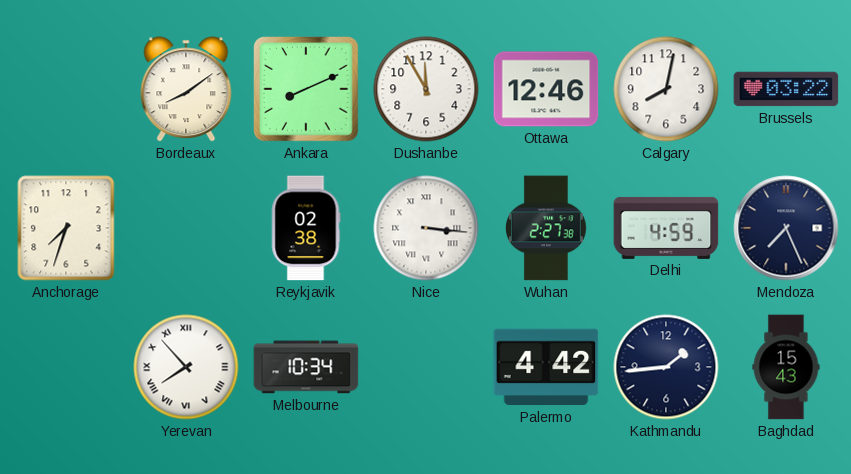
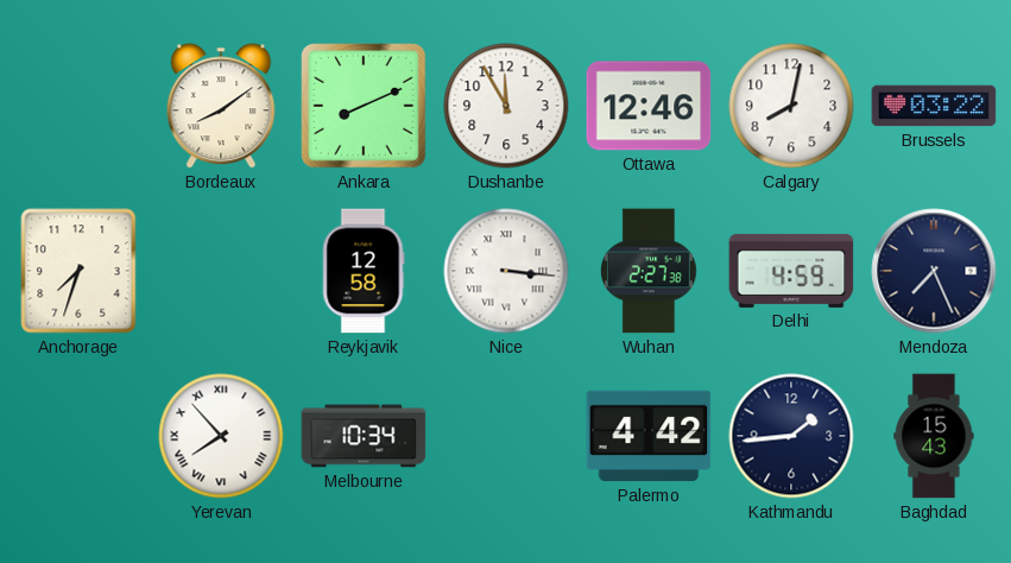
Reykjavik: 02:38 -> 12:58 (364, 271)
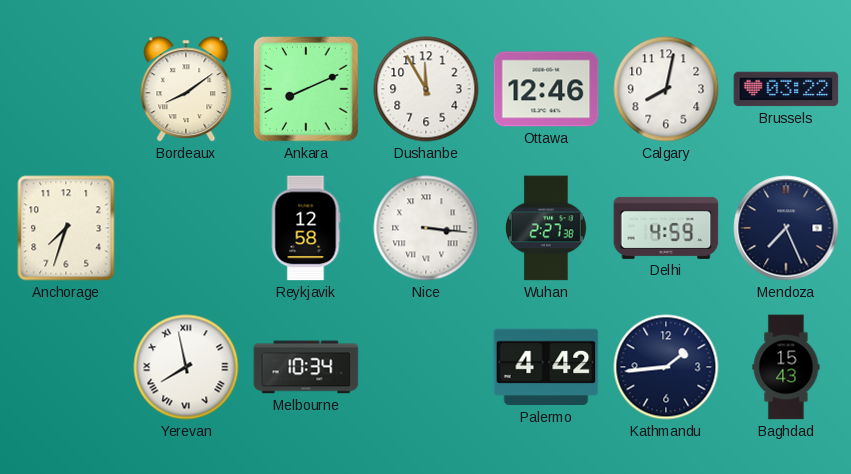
Yerevan: 7:53 -> 7:58 (186, 367)
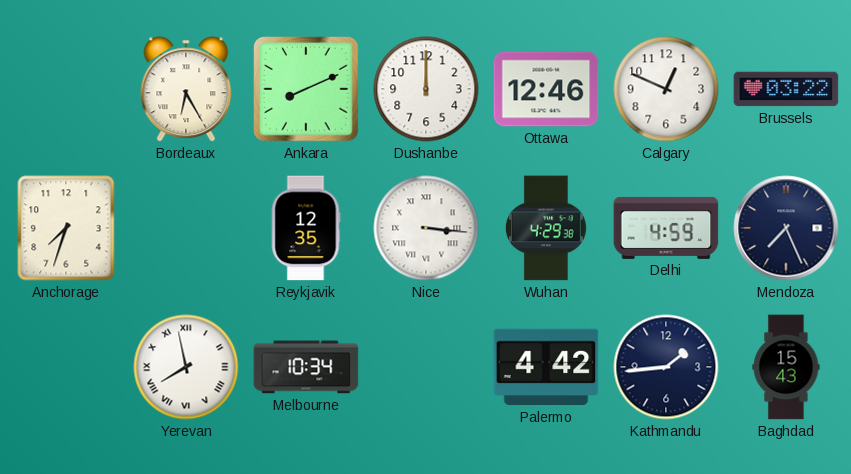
Bordeaux: 8:09 -> 6:25 (186, 89)
Dushanbe: 11:55 -> 12:00 (426, 89)
Calgary: 8:02 -> 12:49 (666, 89)
Reykjavik: 12:58 -> 12:35 (306, 228)
Wuhan: 2:27 -> 4:29 (547, 228)
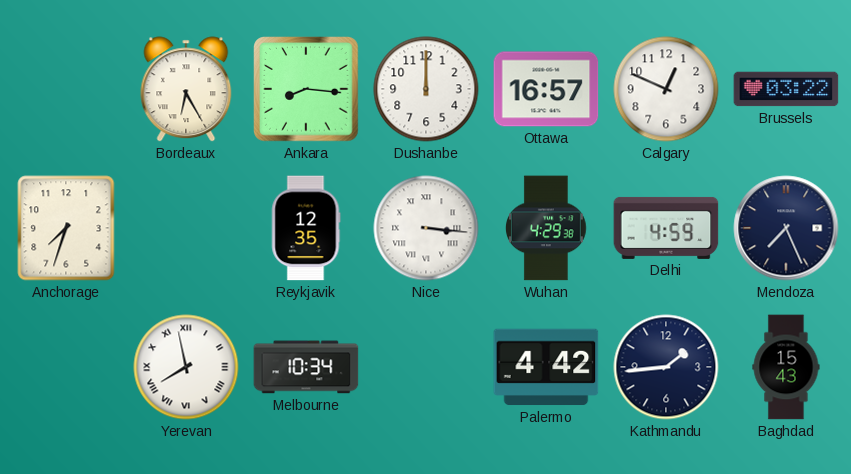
Ankara: 8:11 -> 8:16 (306, 89)
Ottawa: 12:46 -> 16:57 (546, 89)
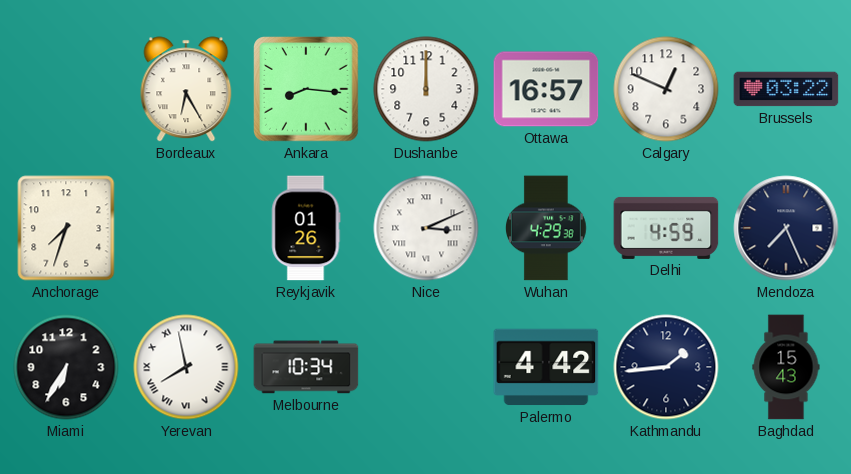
Reykjavik: 12:35 -> 01:26 (306, 228)
Nice: 3:16 -> 3:11 (426, 228)
Miami: none -> 6:35 (66, 367)
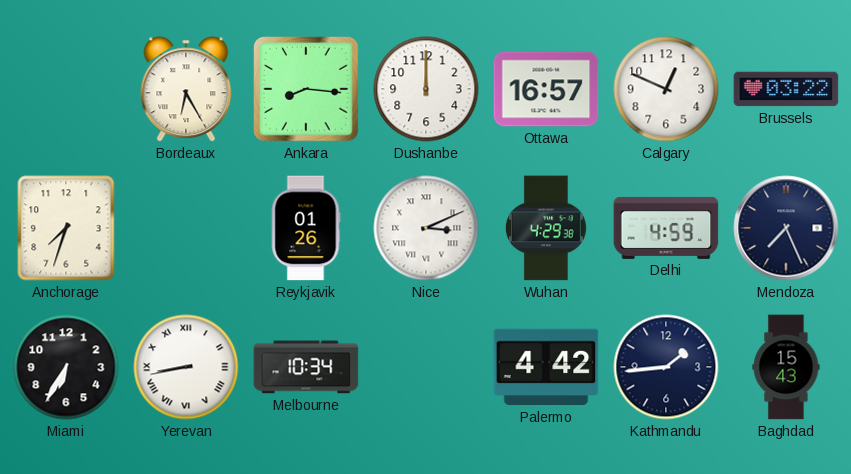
Yerevan: 7:58 -> 8:43 (186, 367)
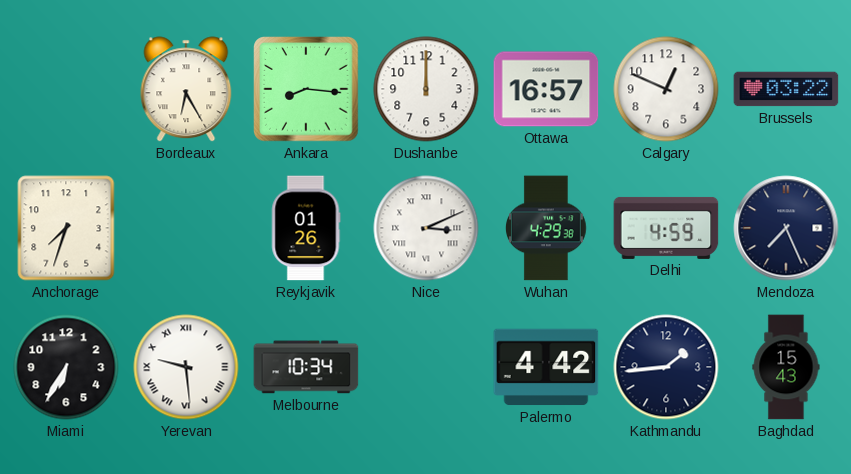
Yerevan: 8:43 -> 9:29 (186, 367)
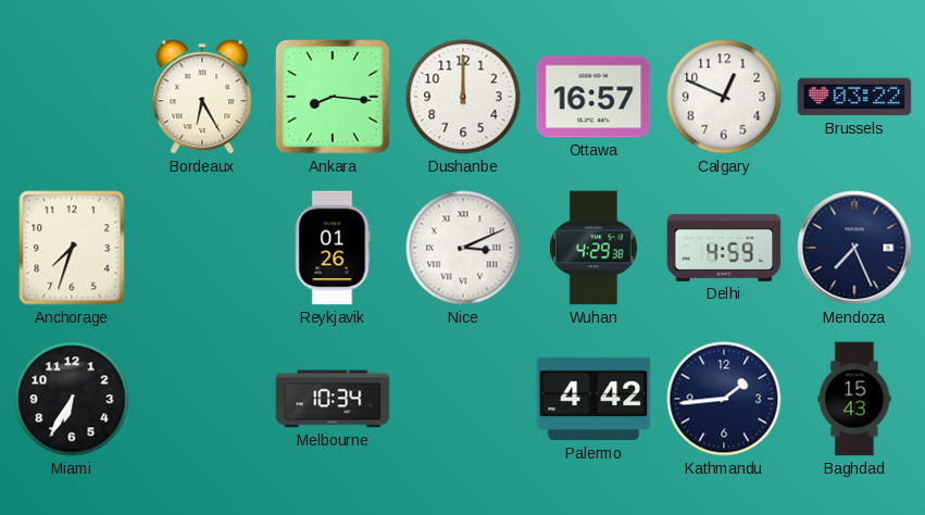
Yerevan: 9:29 -> none (186, 367)
